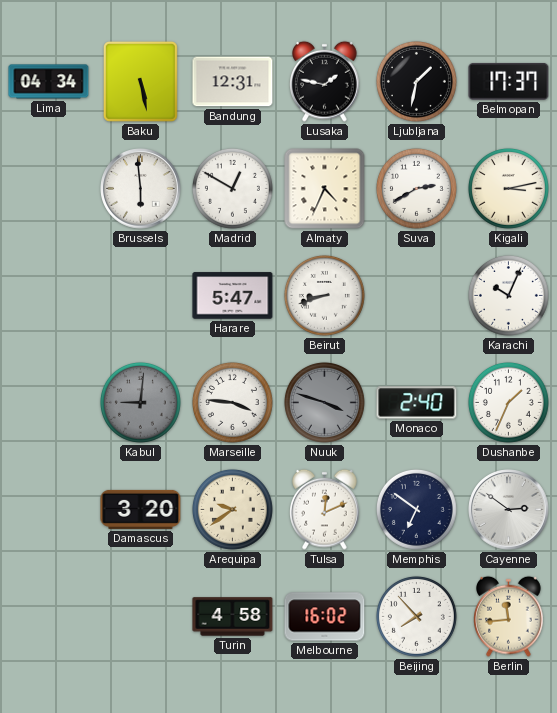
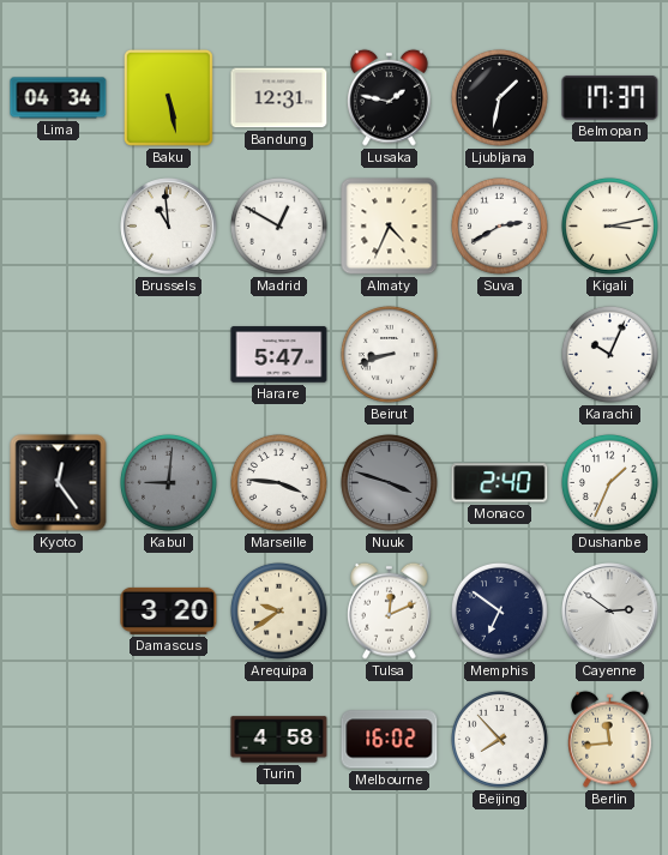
Brussels: 5:59 -> 10:59 (169, 227)
Kyoto: none -> 12:24 (59, 483)
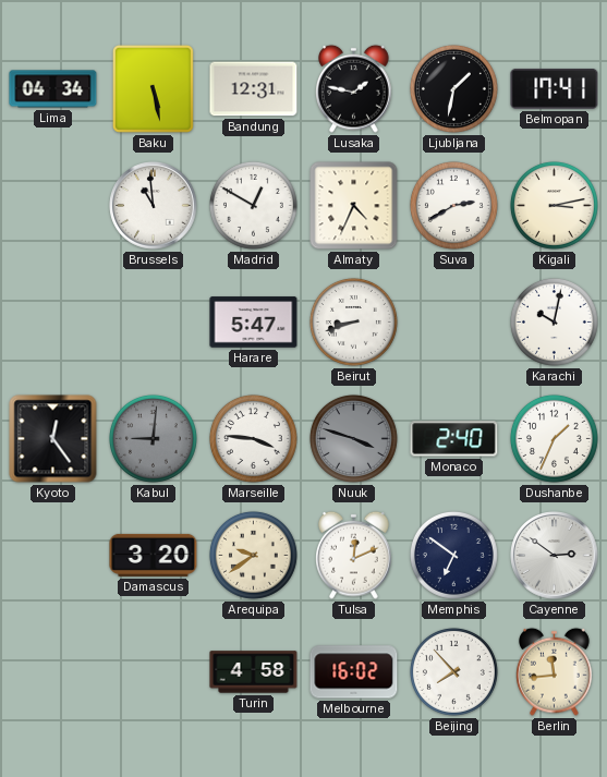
Belmopan: 17:37 -> 17:41 (555, 89)
Karachi: 10:04 -> 10:02 (554, 321)
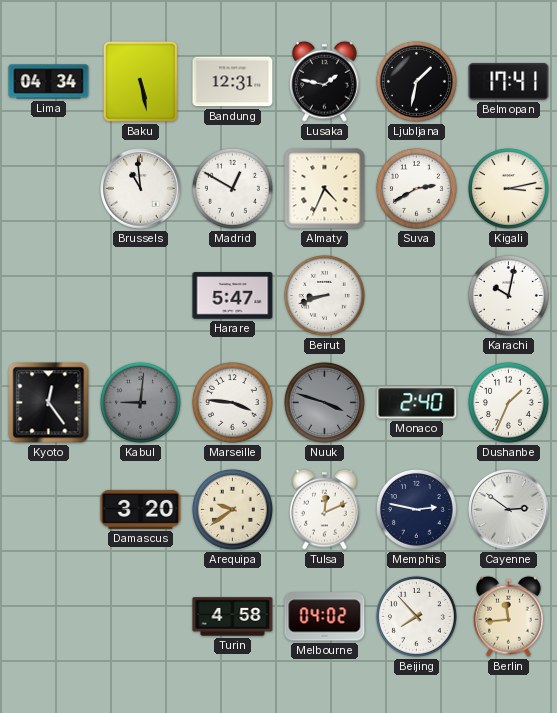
Memphis: 6:51 -> 2:47 (416, 509)
Melbourne: 16:02 -> 04:02 (325, 617)
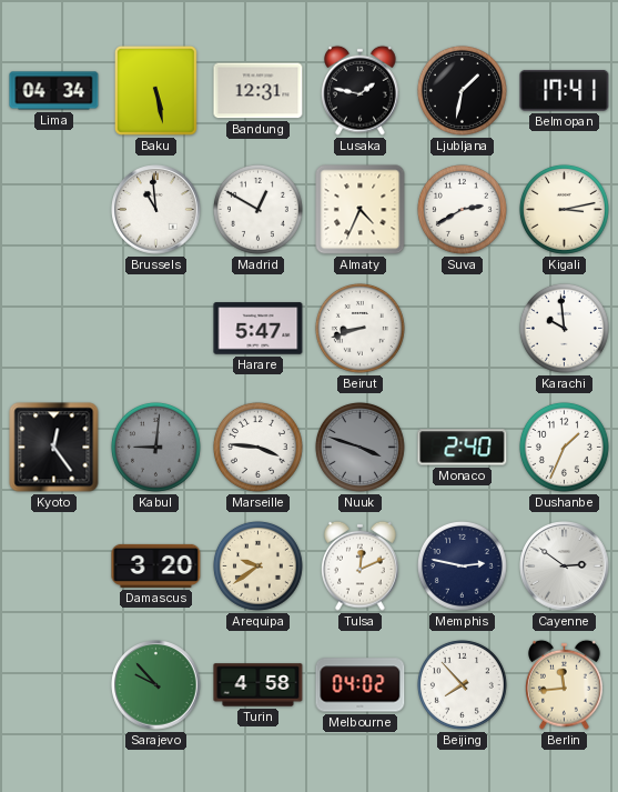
Karachi: 10:02 -> 9:59 (564, 328)
Sarajevo: none -> 9:53 (156, 685)
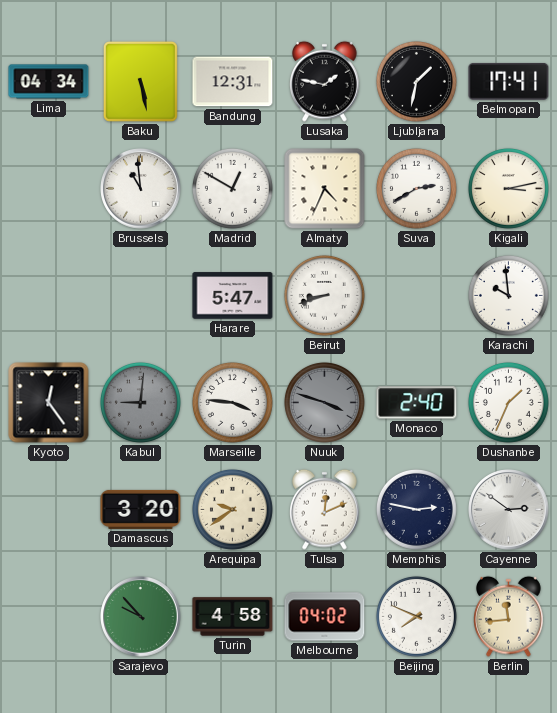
Beijing: 7:53 -> 7:49 (416, 616)
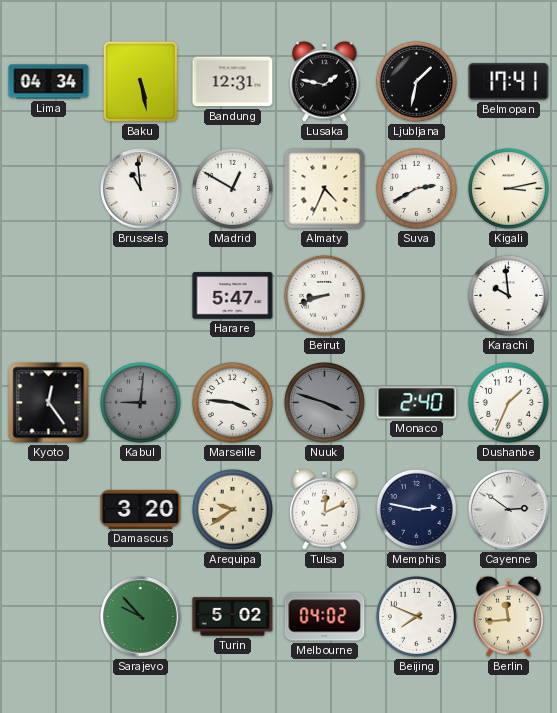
Turin: 4:58 -> 5:02 (233, 617)
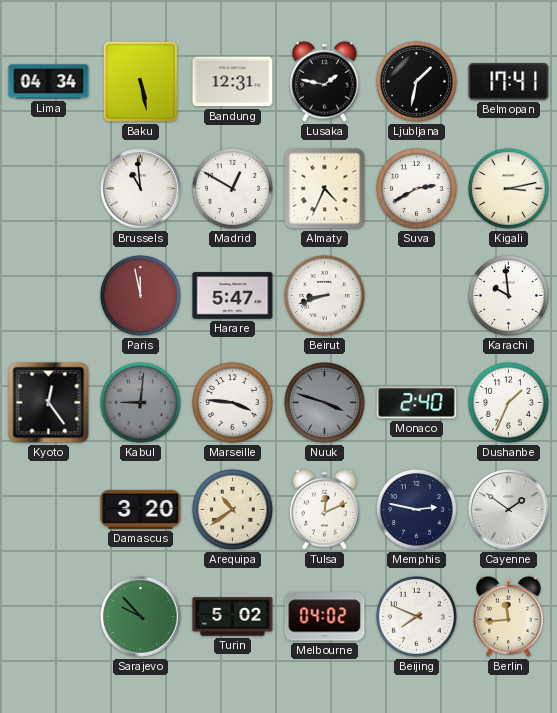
Paris: none -> 11:58 (140, 295)
Arequipa: 9:39 -> 10:39 (232, 509)
Cayenne: 2:51 -> 1:51 (509, 510)
